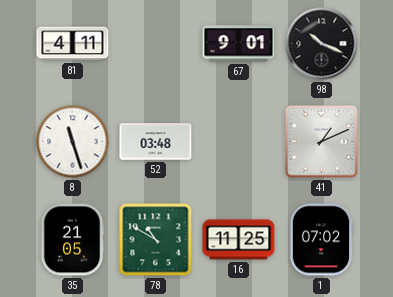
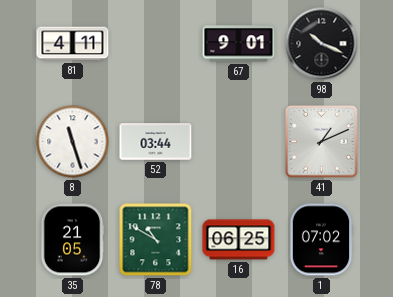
52: 03:48 -> 03:44 (156, 142)
16: 11:25 -> 06:25 (239, 240)
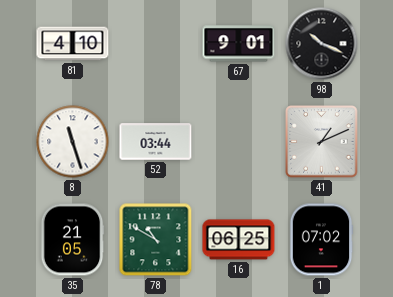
81: 4:11 -> 4:10 (73, 44)
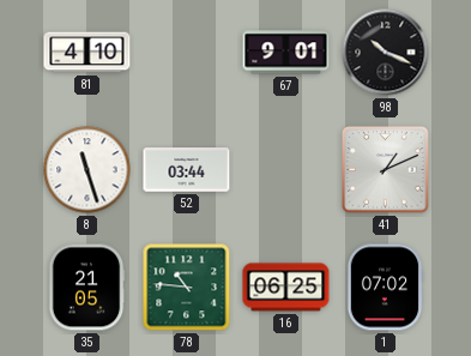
78: 10:50 -> 10:46 (187, 288)
